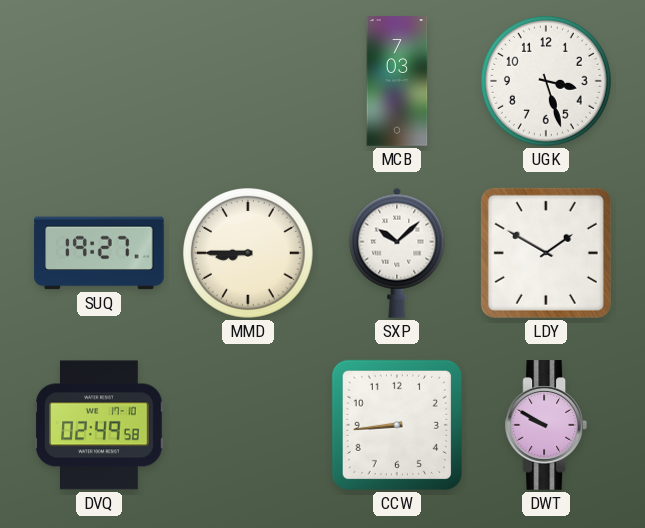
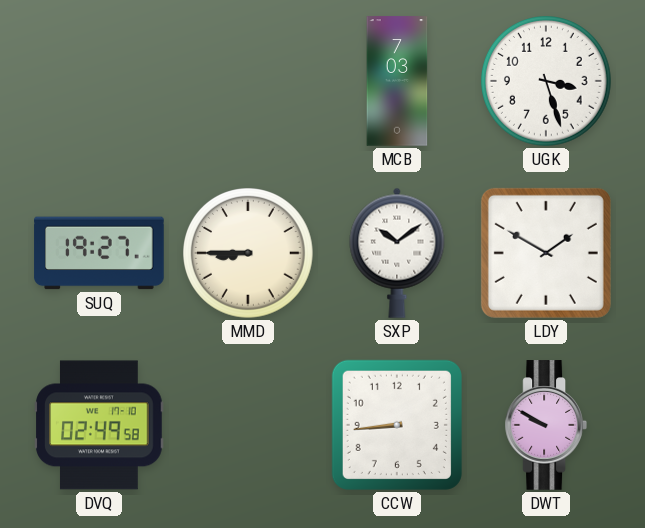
SXP: 10:08 -> 10:09 (397, 253)
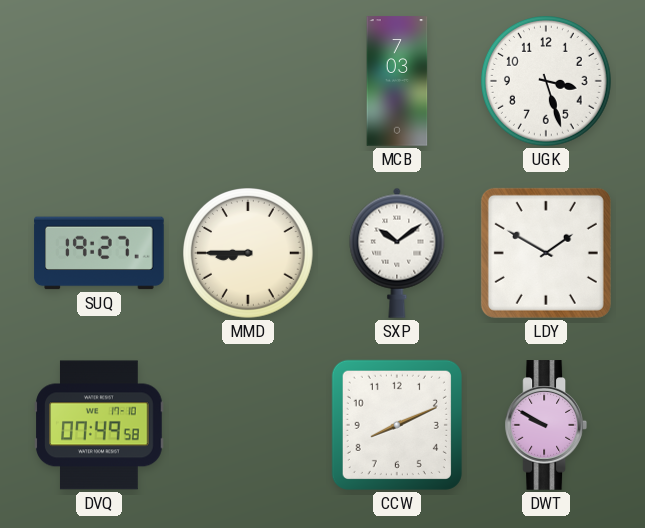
DVQ: 02:49 -> 07:49 (99, 425)
CCW: 8:44 -> 8:11 (397, 425)
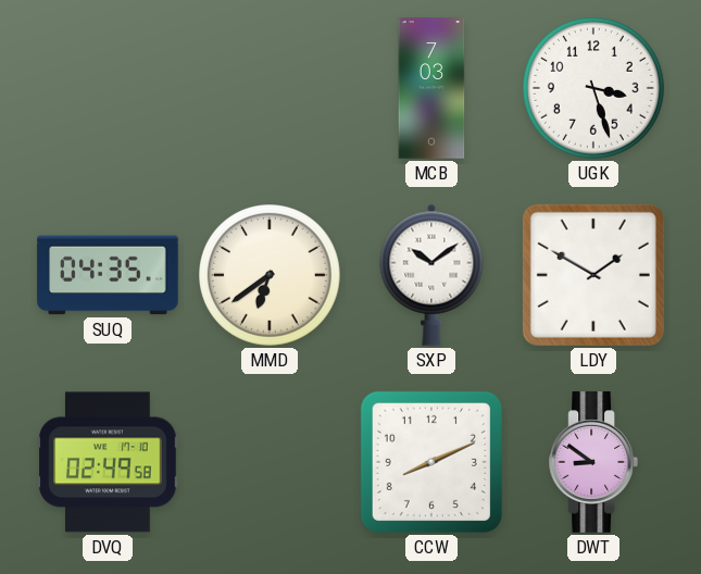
SUQ: 19:27 -> 04:35 (108, 275)
MMD: 8:45 -> 6:39 (271, 276)
DVQ: 07:49 -> 02:49 (108, 462)
DWT: 9:50 -> 8:51 (592, 462)
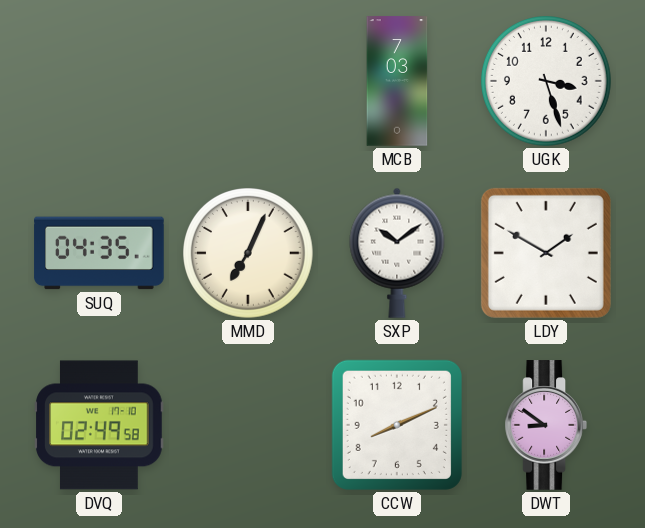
MMD: 6:39 -> 7:04 (249, 254)
